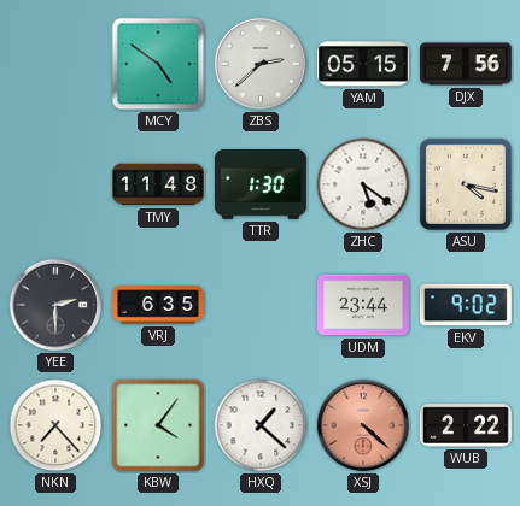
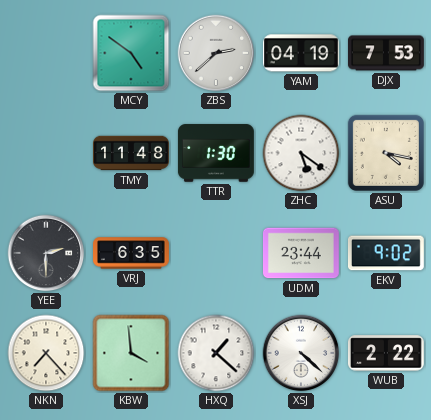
YAM: 05:15 -> 04:19 (301, 53)
DJX: 7:56 -> 7:53 (387, 53)
KBW: 4:06 -> 3:59 (131, 353)
XSJ dial: salmon -> white (301, 353)
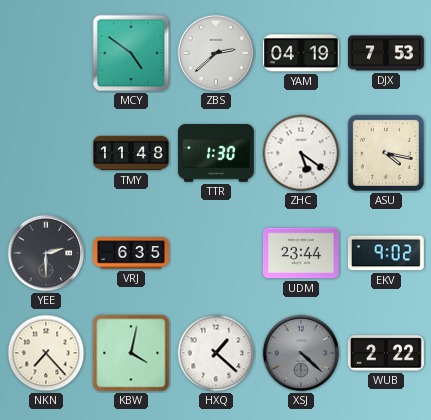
KBW: 3:59 -> 4:02 (131, 353)
XSJ dial: white -> grey (301, 353)
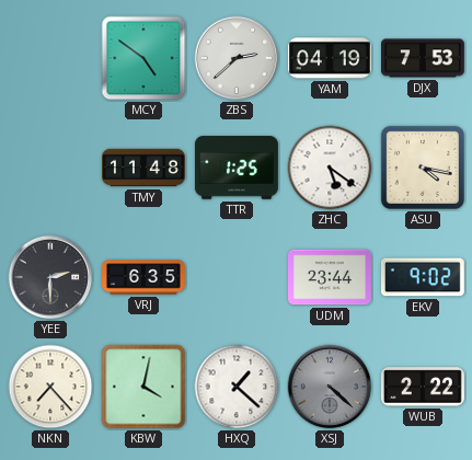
TTR: 1:30 -> 1:25 (237, 168)
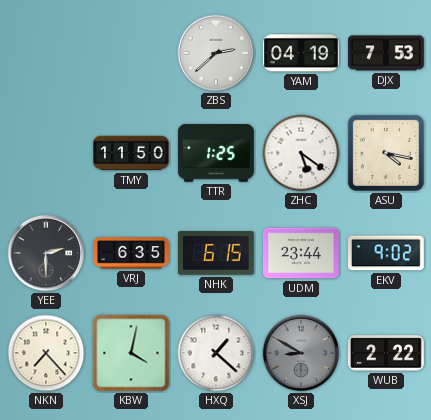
MCY: 4:51 -> none (143, 58)
TMY: 11:48 -> 11:50 (132, 153)
NHK: none -> 6:15 (216, 253)
XSJ: 4:22 -> 8:50 (301, 353)
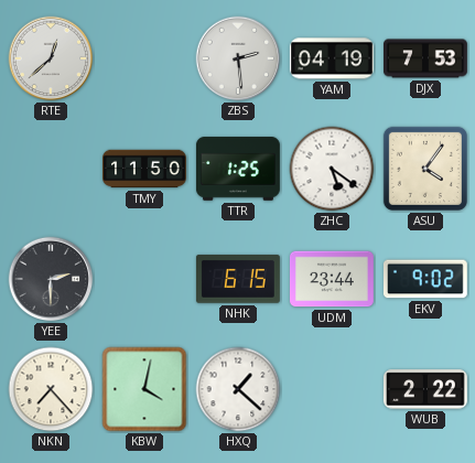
RTE: none -> 12:38 (51, 58)
ZBS: 2:38 -> 2:29 (238, 58)
ASU: 4:17 -> 4:06 (425, 169)
VRJ: 6:35 -> none (132, 253)
XSJ: 8:50 -> none (301, 353)
